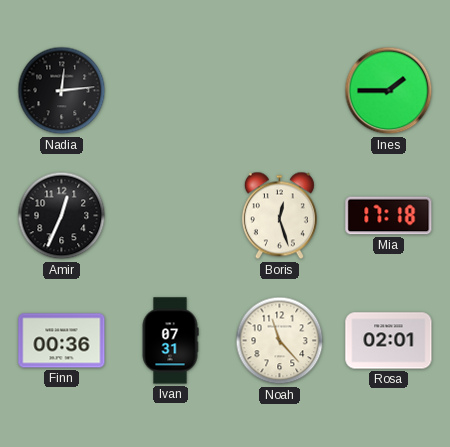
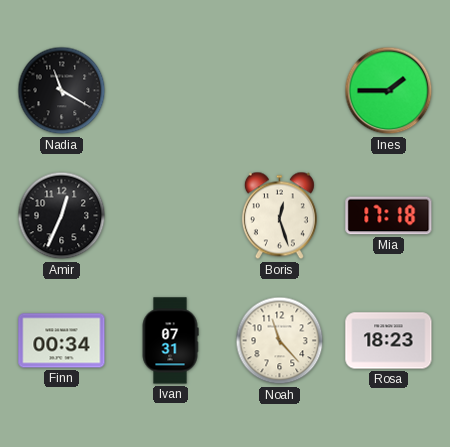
Nadia: 12:14 -> 11:20 (62, 91)
Finn: 00:36 -> 00:34 (62, 341)
Rosa: 02:01 -> 18:23 (389, 341)
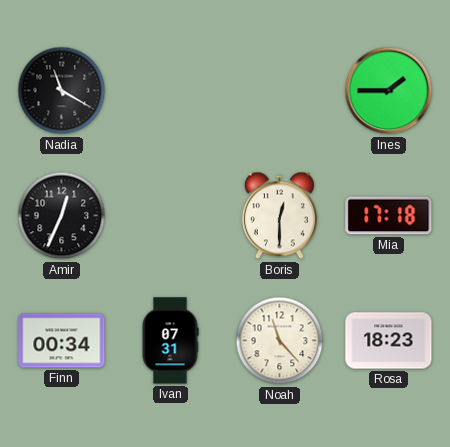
Boris: 12:27 -> 12:30 (279, 216)
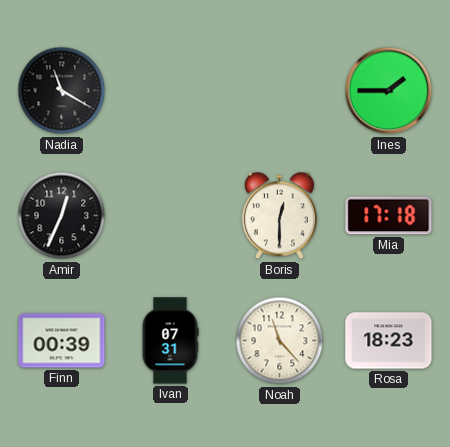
Finn: 00:34 -> 00:39 (62, 341)
